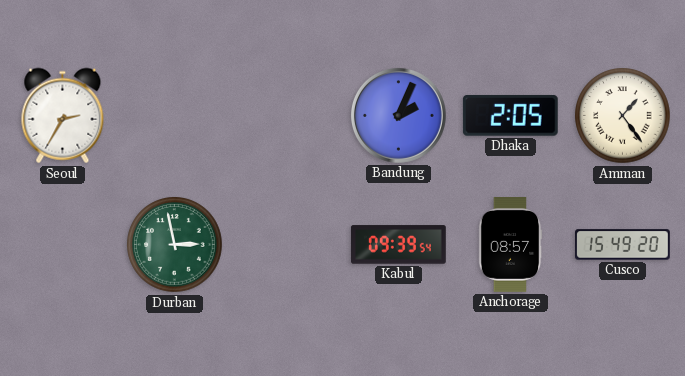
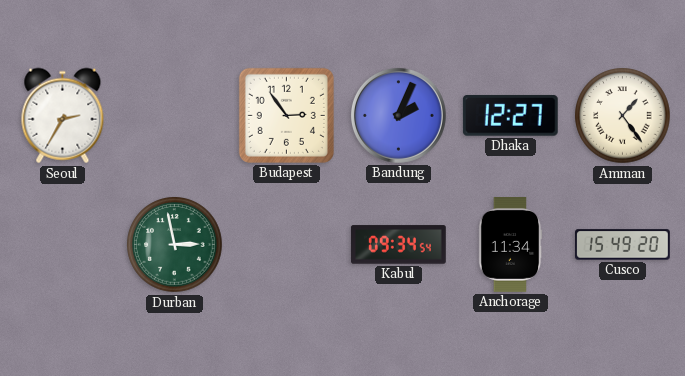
Budapest: none -> 2:54 (286, 115)
Dhaka: 2:05 -> 12:27 (510, 115)
Kabul: 09:39 -> 09:34 (398, 245)
Anchorage: 08:57 -> 11:34 (510, 245)
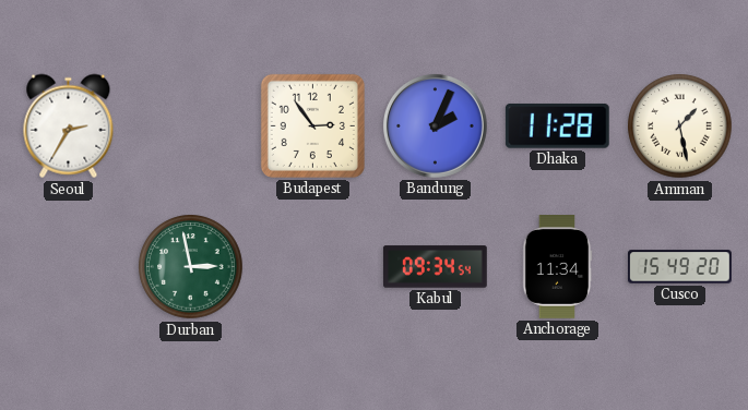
Dhaka: 12:27 -> 11:28 (557, 125)
Amman: 1:24 -> 1:28 (680, 126)
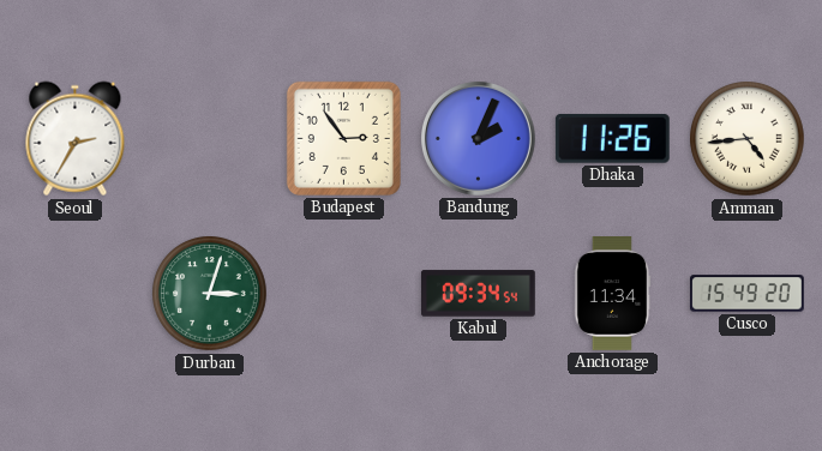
Dhaka: 11:28 -> 11:26 (612, 138)
Amman: 1:28 -> 4:44 (748, 139)
Durban: 2:58 -> 3:03 (210, 294)
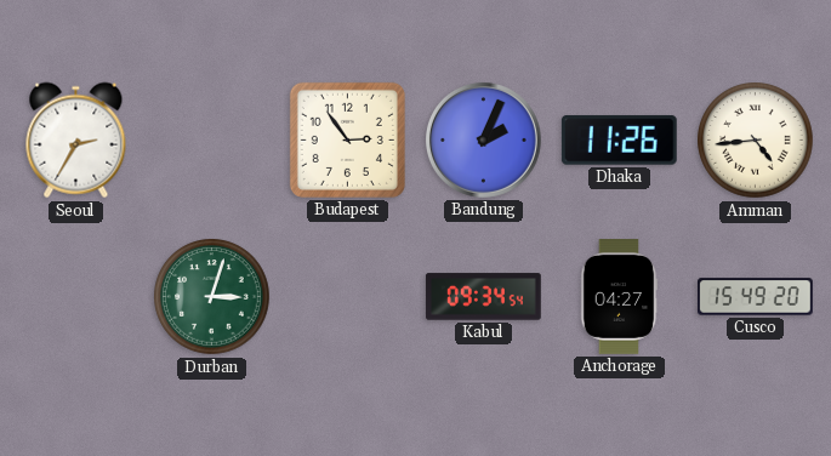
Anchorage: 11:34 -> 04:27 (619, 297)
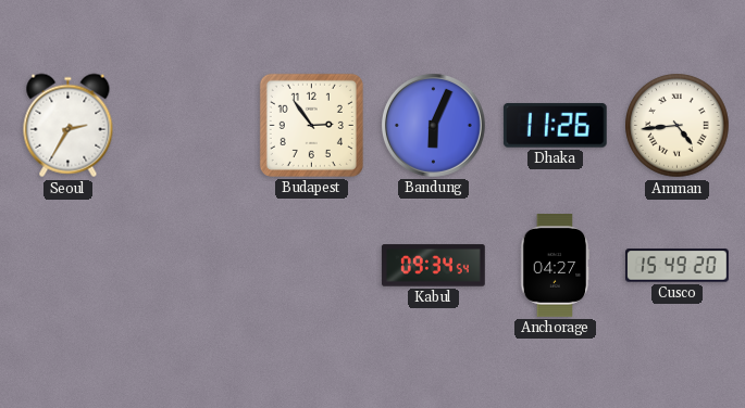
Bandung: 2:04 -> 6:04 (433, 125)
Durban: 3:03 -> none (212, 297)
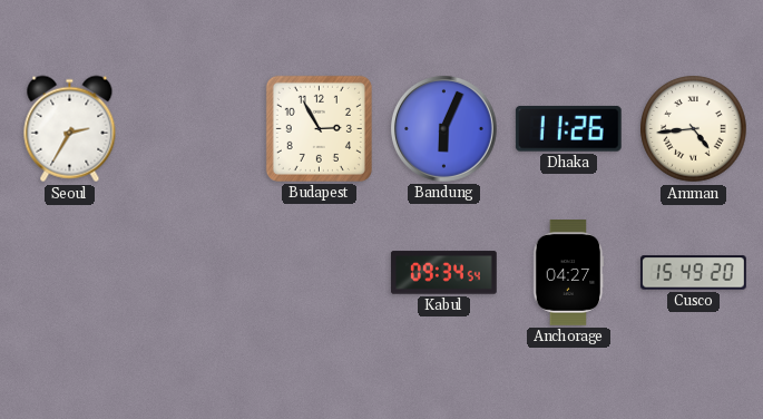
Budapest: 2:54 -> 2:55 (319, 128)
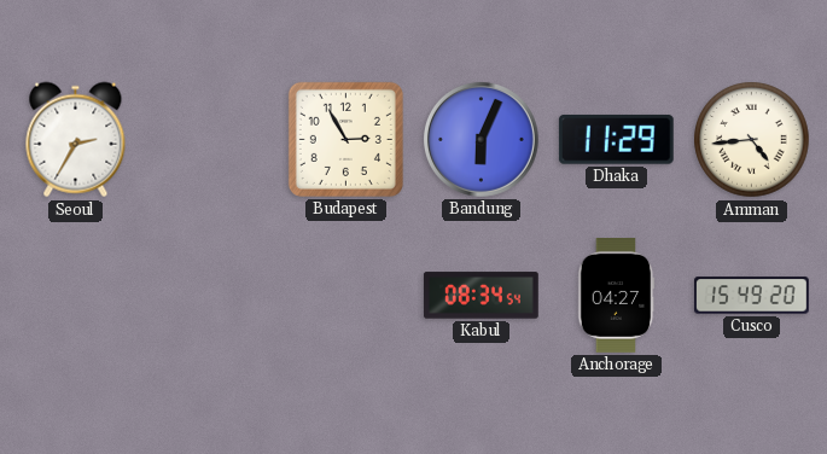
Dhaka: 11:26 -> 11:29 (616, 139)
Kabul: 09:34 -> 08:34 (481, 296)
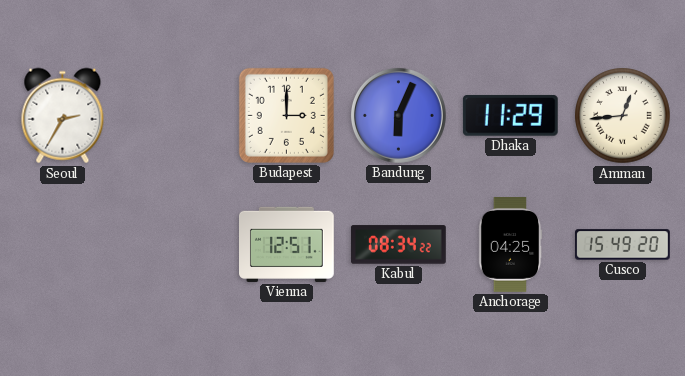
Budapest: 2:55 -> 3:00 (286, 115)
Amman: 4:44 -> 12:44 (623, 116)
Vienna: none -> 12:51 (287, 244)
Kabul: 08:34:54 -> 08:34:22 (398, 245)
Anchorage: 04:27 -> 04:25 (510, 245)
